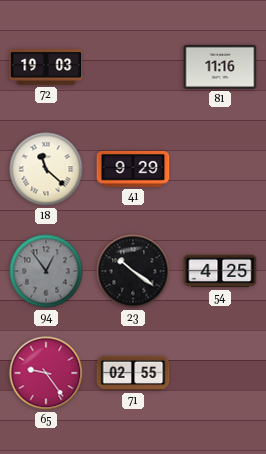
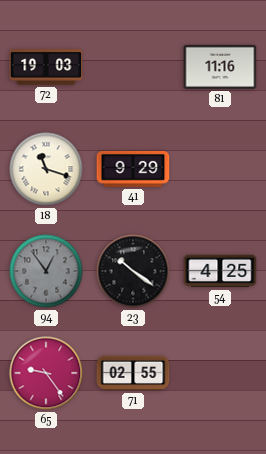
18: 11:22 -> 11:18 (46, 169)
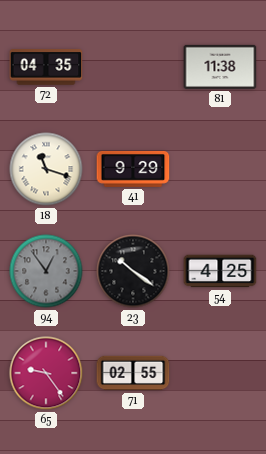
72: 19:03 -> 04:35 (46, 67)
81: 11:16 -> 11:38 (220, 67)
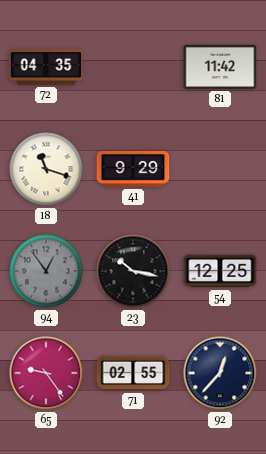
81: 11:38 -> 11:42 (220, 67)
23: 10:21 -> 10:17 (133, 271)
54: 4:25 -> 12:25 (220, 271)
92: none -> 12:37 (220, 373)
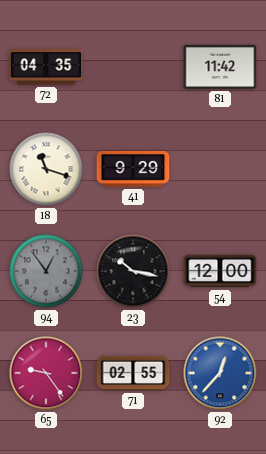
54: 12:25 -> 12:00 (220, 271)
92 dial: navy -> blue (220, 373)
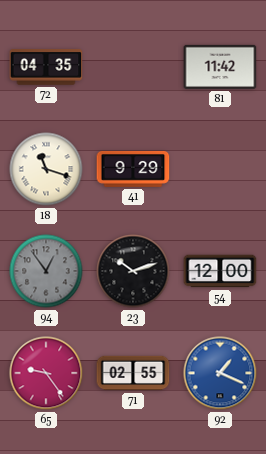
23: 10:17 -> 10:12 (133, 271)
92: 12:37 -> 1:19 (220, 373)
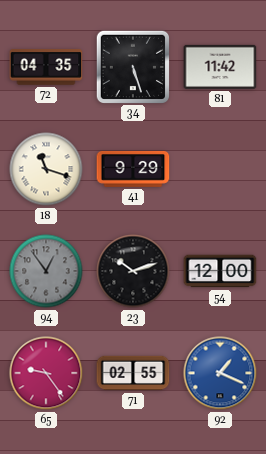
34: none -> 5:27 (132, 66)
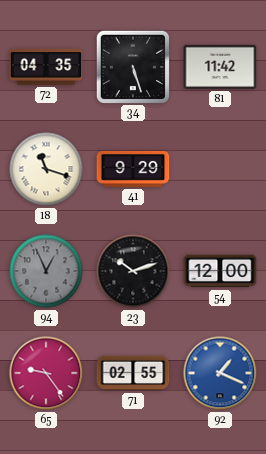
94: 12:54 -> 12:56 (46, 271)
